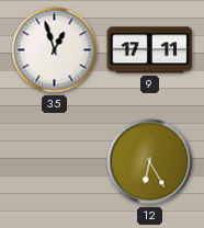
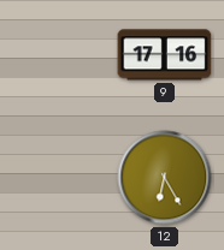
35: 12:57 -> none (55, 50)
9: 17:11 -> 17:16 (165, 55)
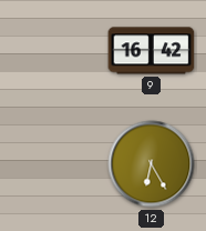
9: 17:16 -> 16:42 (152, 51)
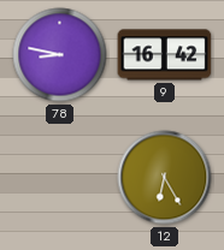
78: none -> 8:47 (60, 55)
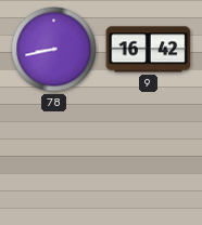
78: 8:47 -> 8:43 (54, 50)
12: 6:25 -> none (165, 178)
